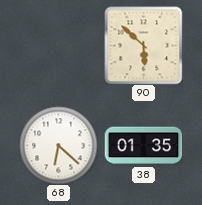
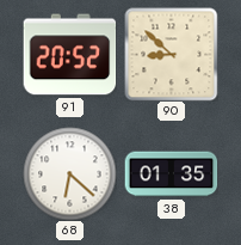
91: none -> 20:52 (69, 55)
90: 5:52 -> 8:52 (171, 54)
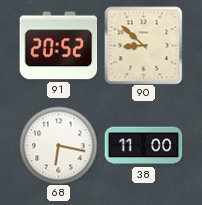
68: 6:22 -> 6:17 (58, 145)
38: 01:35 -> 11:00 (143, 146)
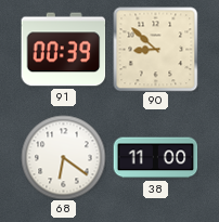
91: 20:52 -> 00:39 (63, 50)
68: 6:17 -> 6:21 (63, 157)
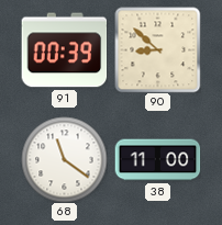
68: 6:21 -> 11:21 (64, 159)
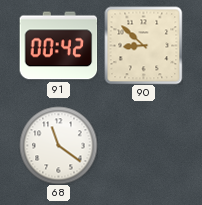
91: 00:39 -> 00:42 (58, 46)
38: 11:00 -> none (157, 160)
